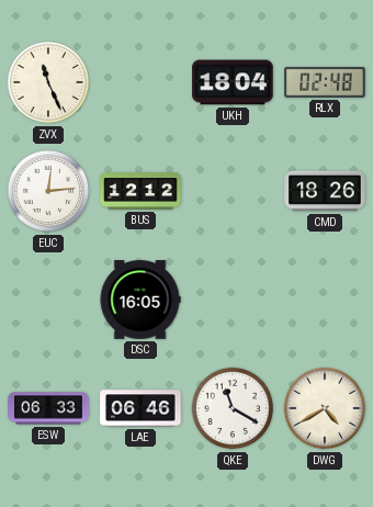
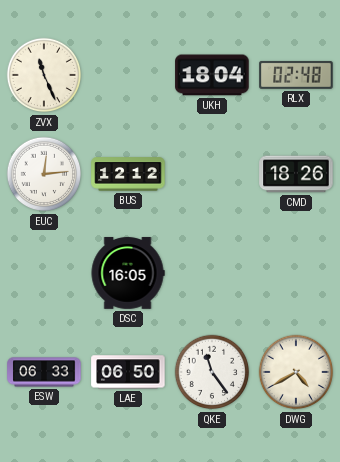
LAE: 06:46 -> 06:50 (128, 372)
QKE: 11:20 -> 11:24 (212, 372)
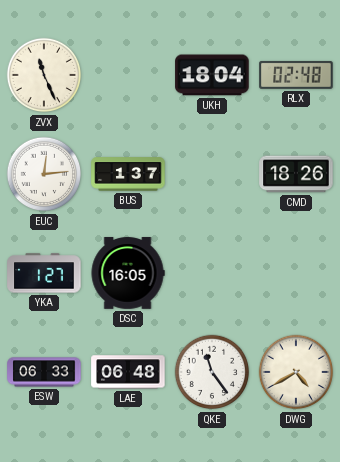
BUS: 12:12 -> 1:37 (128, 174)
YKA: none -> 1:27 (44, 273)
LAE: 06:50 -> 06:48 (128, 372)
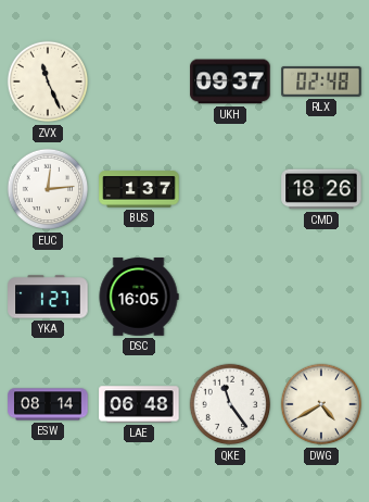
UKH: 18:04 -> 09:37 (230, 81)
ESW: 06:33 -> 08:14 (48, 404)
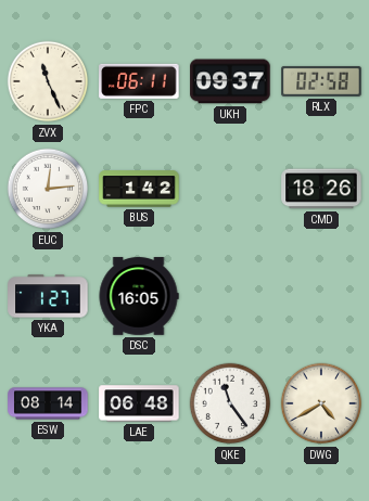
FPC: none -> 06:11 (139, 81)
RLX: 02:48 -> 02:58 (321, 81)
BUS: 1:37 -> 1:42 (139, 189)
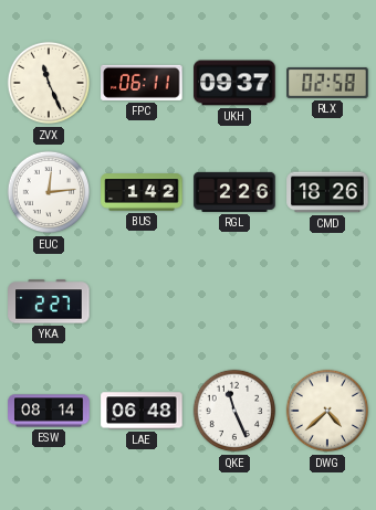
RGL: none -> 2:26 (234, 192)
YKA: 1:27 -> 2:27 (49, 301)
DSC: 16:05 -> none (139, 296)
QKE: 11:24 -> 11:26 (234, 411)
DWG: 4:40 -> 4:38 (327, 411)
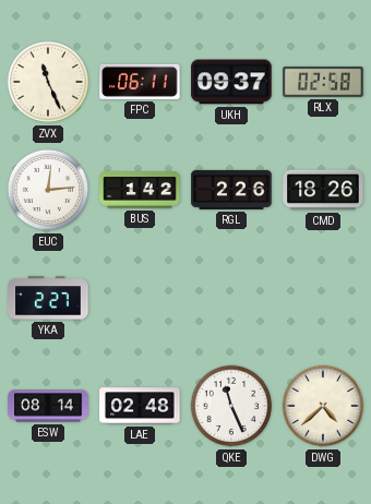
LAE: 06:48 -> 02:48 (140, 406)
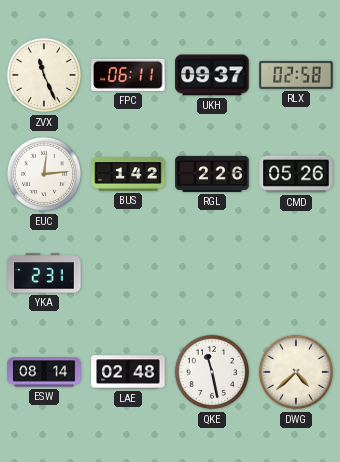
CMD: 18:26 -> 05:26 (296, 174)
YKA: 2:27 -> 2:31 (44, 273)
QKE: 11:26 -> 11:28 (212, 372)
